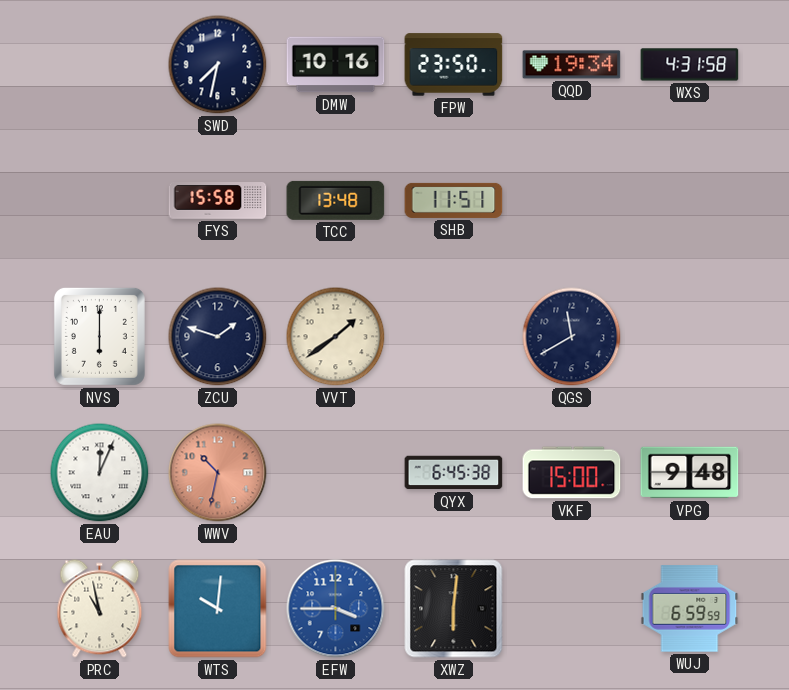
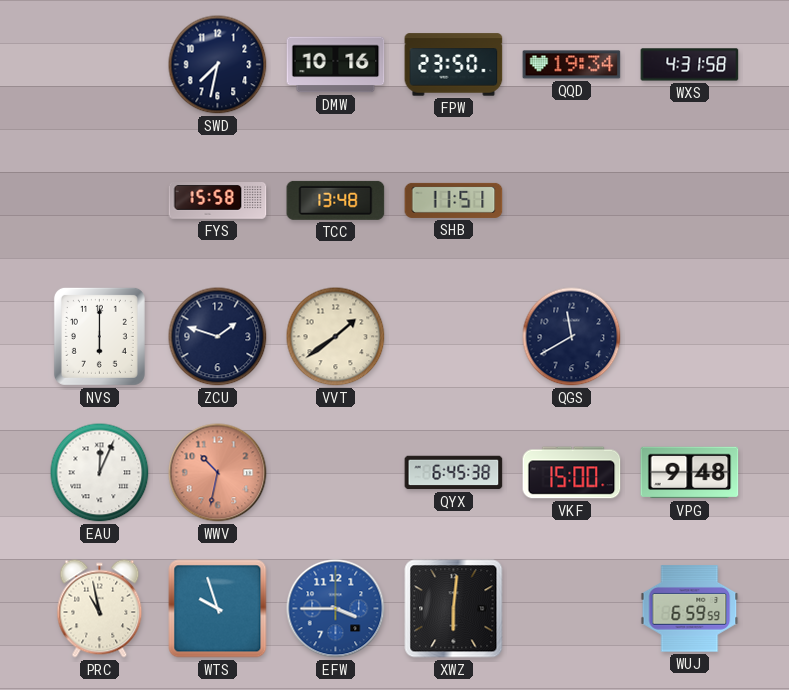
WTS: 10:01 -> 9:57 (218, 609)
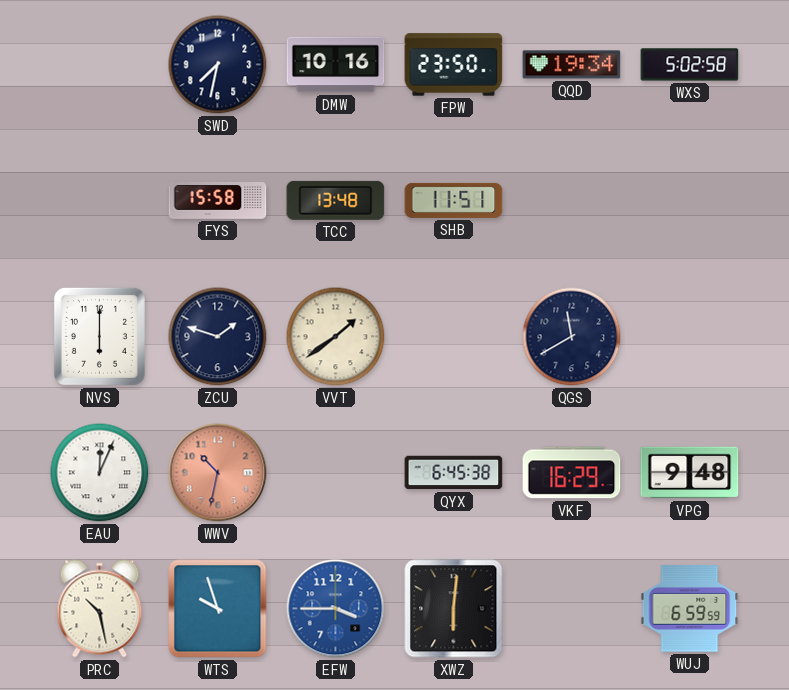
WXS: 4:31 -> 5:02 (690, 65)
VKF: 15:00 -> 16:29 (572, 473)
PRC: 10:58 -> 10:28 (100, 609)
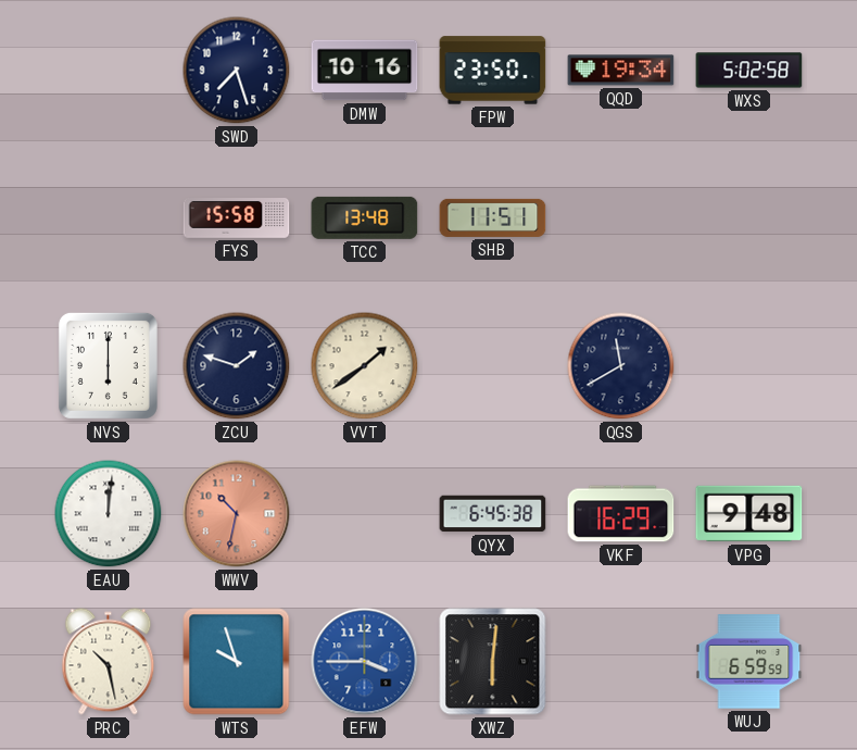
SWD: 7:32 -> 7:27 (237, 71)
EAU: 12:04 -> 12:01 (109, 514)
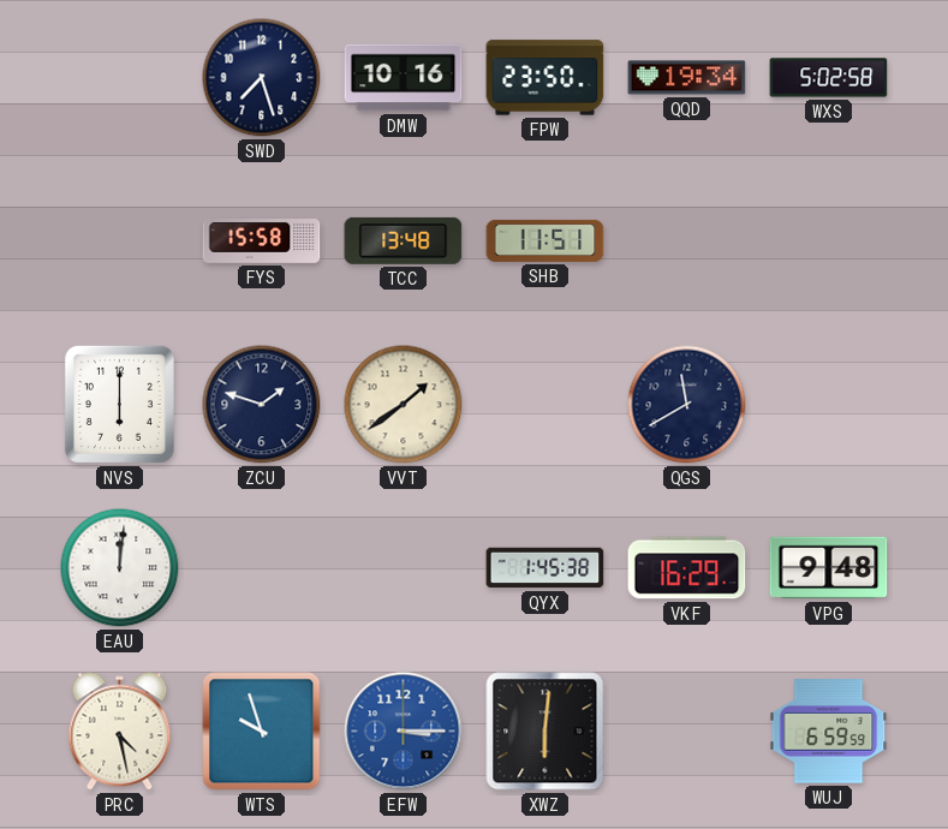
WWV: 10:32 -> none (237, 514)
QYX: 6:45 -> 1:45 (545, 568)
PRC: 10:28 -> 4:28 (120, 732)
EFW: 3:45 -> 3:15 (404, 732)
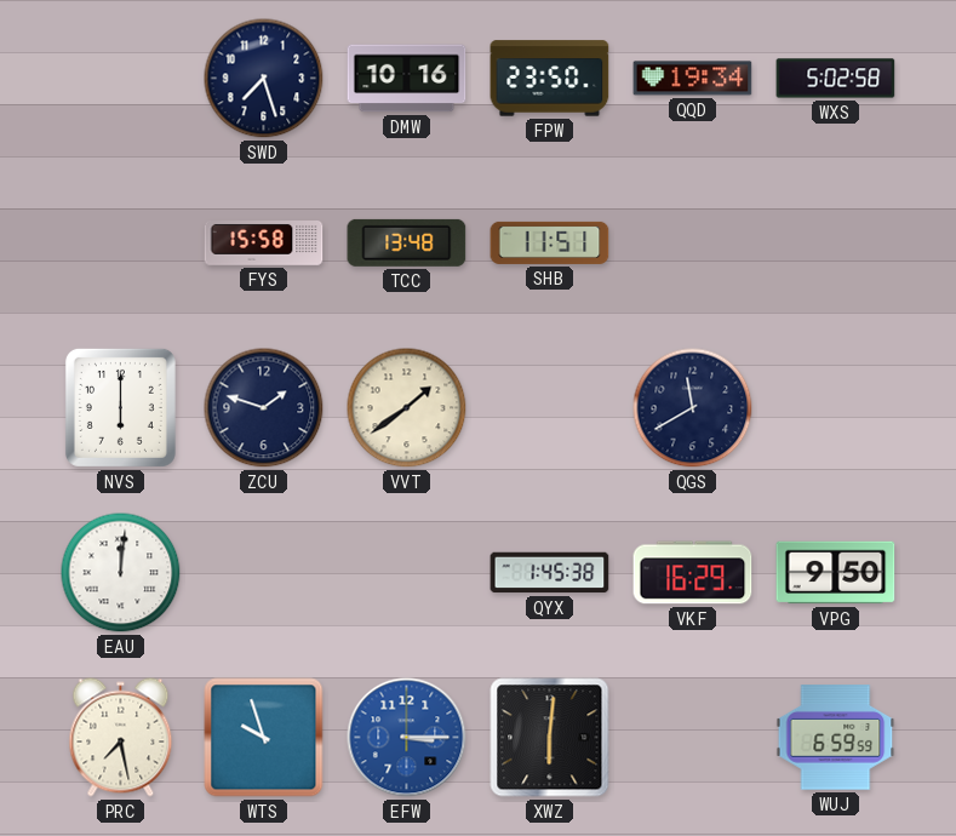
VPG: 9:48 -> 9:50 (836, 573)
PRC: 4:28 -> 7:28 (121, 738)
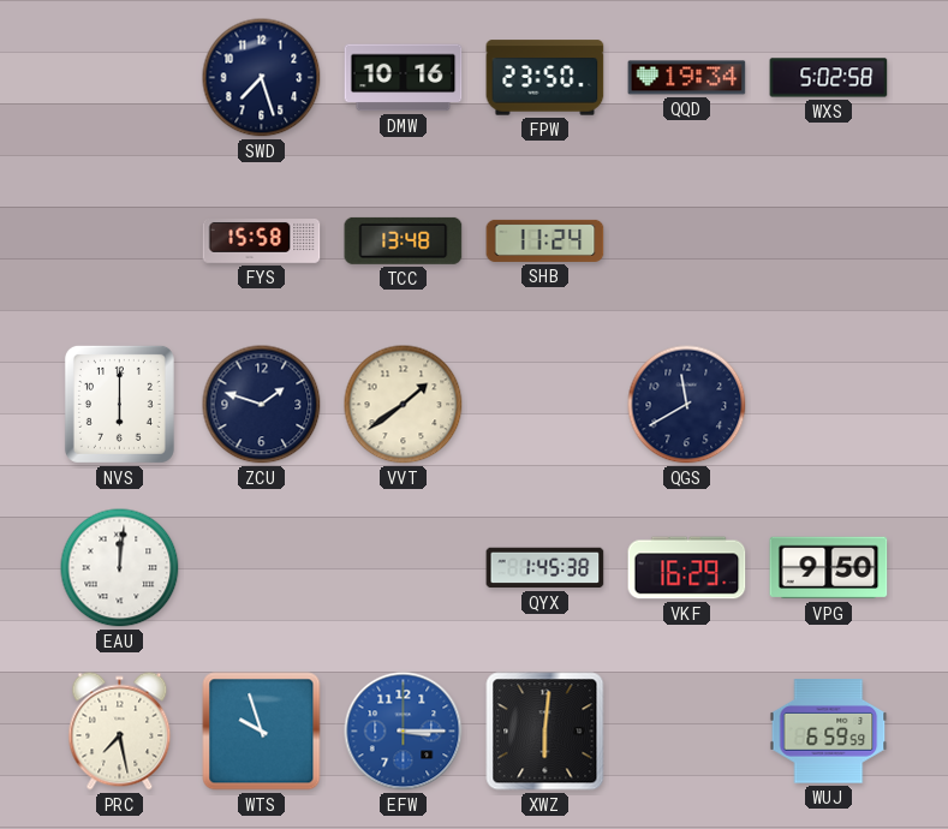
SHB: 11:51 -> 11:24 (545, 240)
